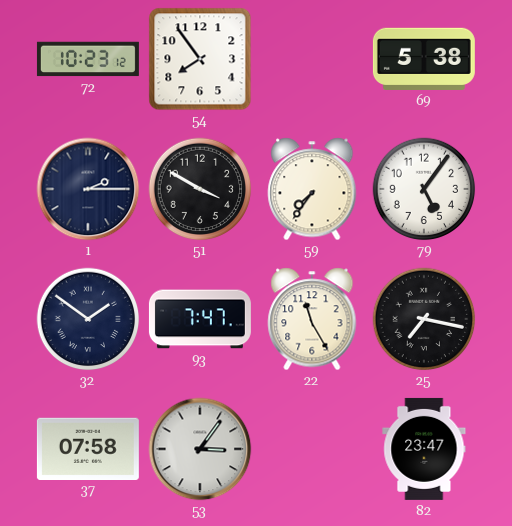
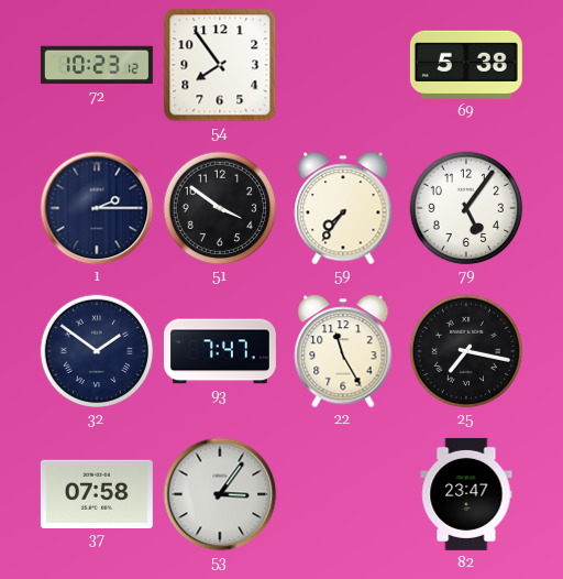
51: 3:50 -> 3:51 (220, 208)
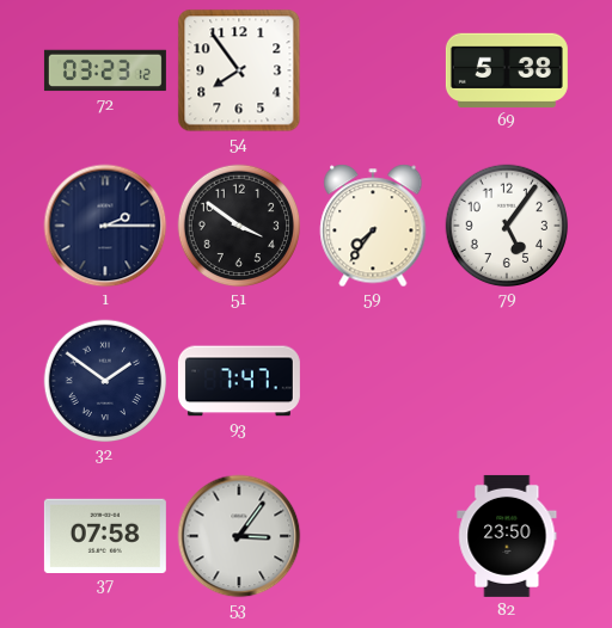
72: 10:23 -> 03:23 (105, 70)
22: 11:25 -> none (343, 351)
25: 7:17 -> none (466, 351)
82: 23:47 -> 23:50 (507, 536)
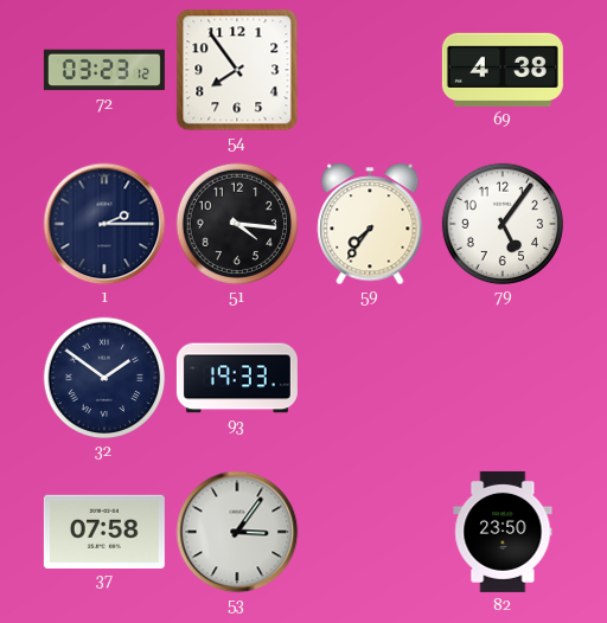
69: 5:38 -> 4:38 (503, 70)
51: 3:51 -> 4:16 (237, 224)
93: 7:47 -> 19:33 (237, 378)
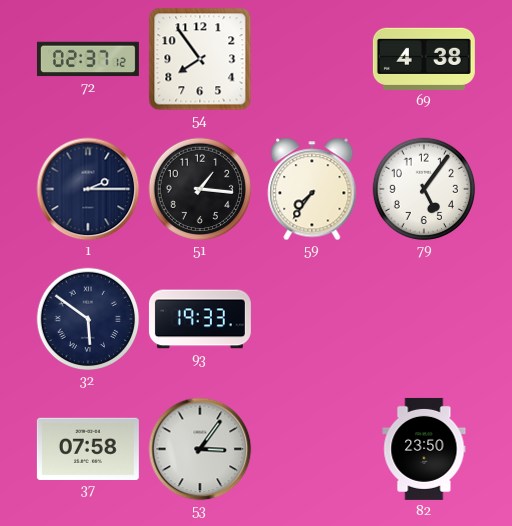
72: 03:23 -> 02:37 (88, 59)
51: 4:16 -> 1:16 (200, 189)
32: 1:51 -> 5:51 (88, 319)
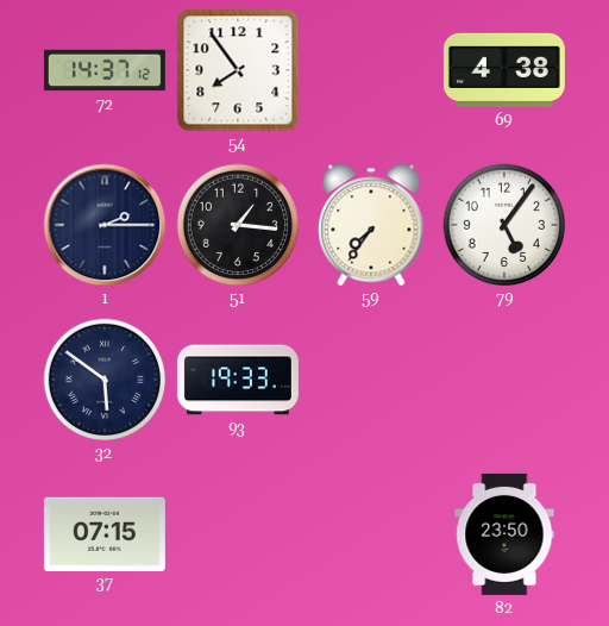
72: 02:37 -> 14:37 (105, 70)
37: 07:58 -> 07:15 (105, 533)
53: 3:06 -> none (200, 449)
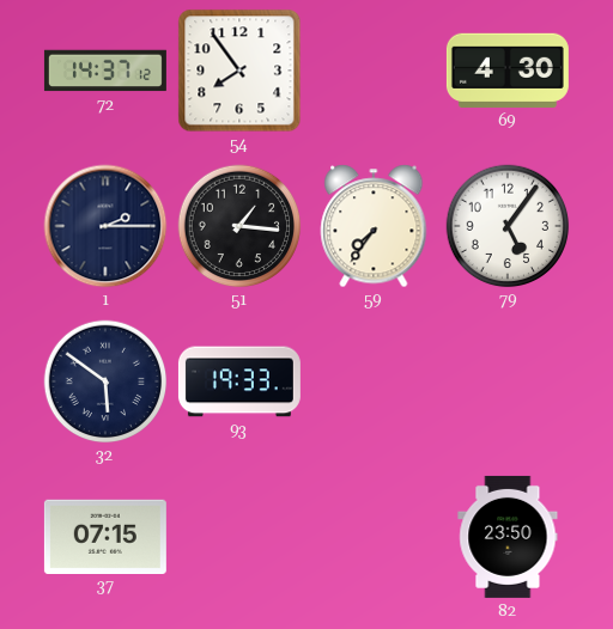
69: 4:38 -> 4:30 (508, 71)
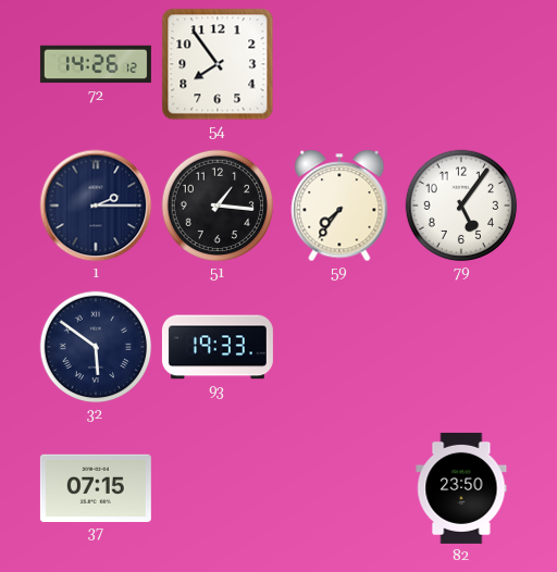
72: 14:37 -> 14:26 (96, 64)
69: 4:30 -> none (508, 71)
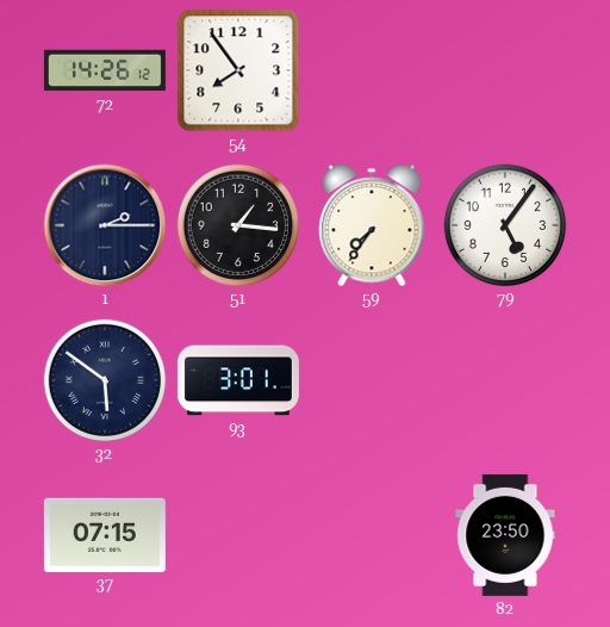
93: 19:33 -> 3:01 (238, 380)
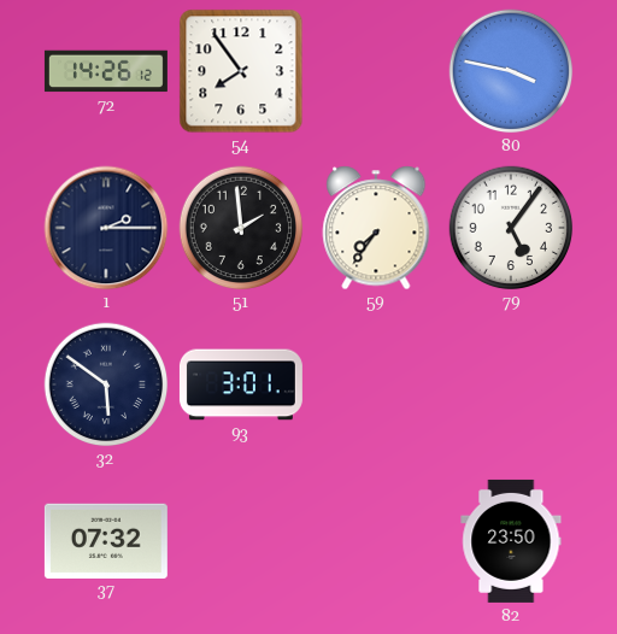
80: none -> 3:47 (511, 71)
51: 1:16 -> 1:59 (241, 228)
37: 07:15 -> 07:32 (106, 540)
